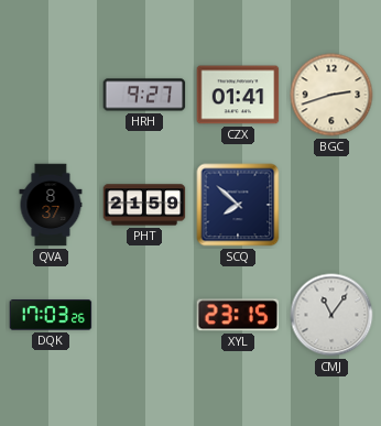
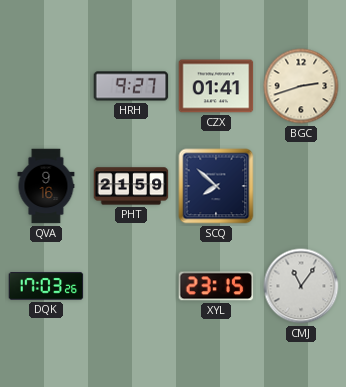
QVA: 8:37 -> 9:16 (46, 186)
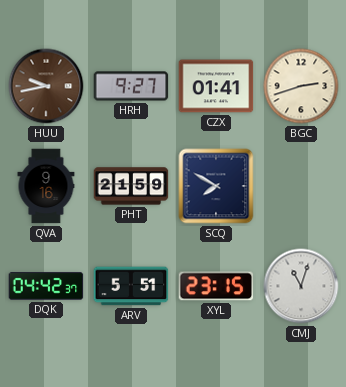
HUU: none -> 9:43 (46, 86)
SCQ: 7:52 -> 7:50 (216, 186)
DQK: 17:03 -> 04:42 (46, 286)
ARV: none -> 5:51 (131, 286)
CMJ: 11:06 -> 11:03 (301, 286)
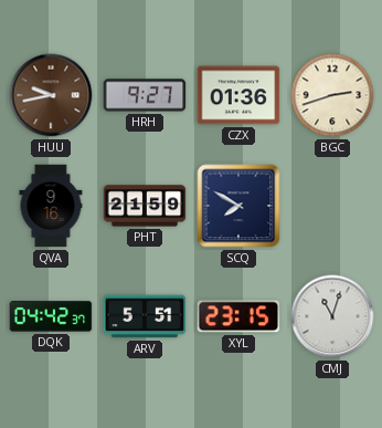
CZX: 01:41 -> 01:36 (238, 95)
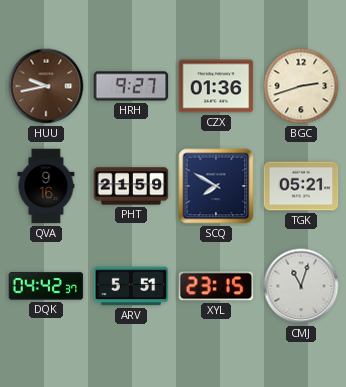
TGK: none -> 05:21 (301, 186)
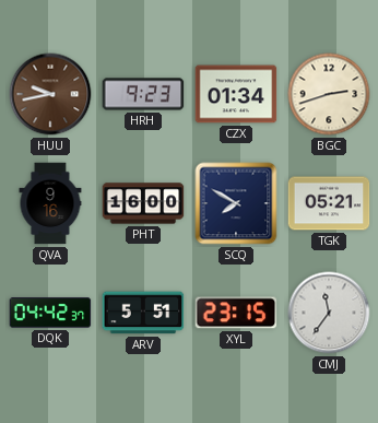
HRH: 9:27 -> 9:23 (143, 94)
CZX: 01:36 -> 01:34 (236, 94)
PHT: 21:59 -> 16:00 (143, 203)
CMJ: 11:03 -> 11:36 (329, 313)
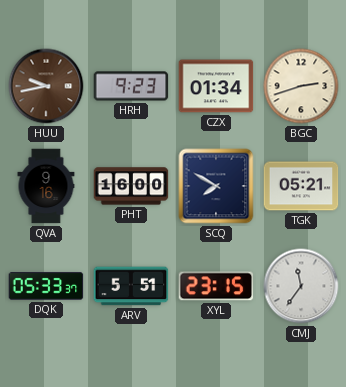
DQK: 04:42 -> 05:33 (46, 286)
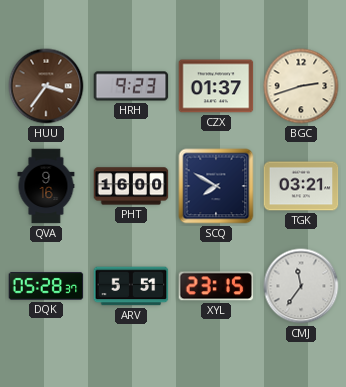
HUU: 9:43 -> 3:36 (46, 86)
CZX: 01:34 -> 01:37 (216, 86)
TGK: 05:21 -> 03:21 (301, 186)
DQK: 05:33 -> 05:28 (46, 286)
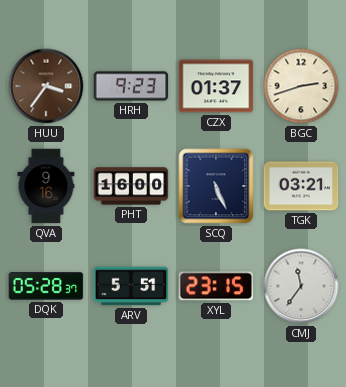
SCQ: 7:50 -> 5:26 (216, 186)
